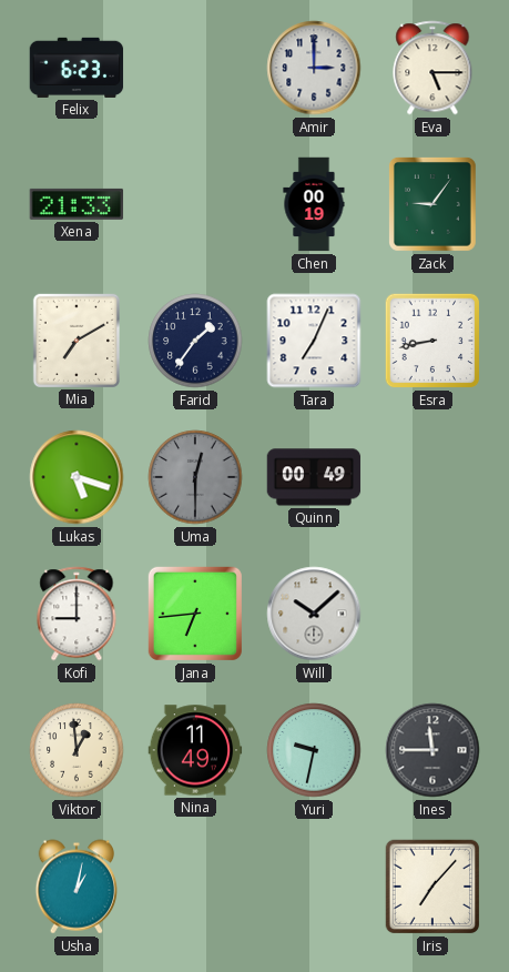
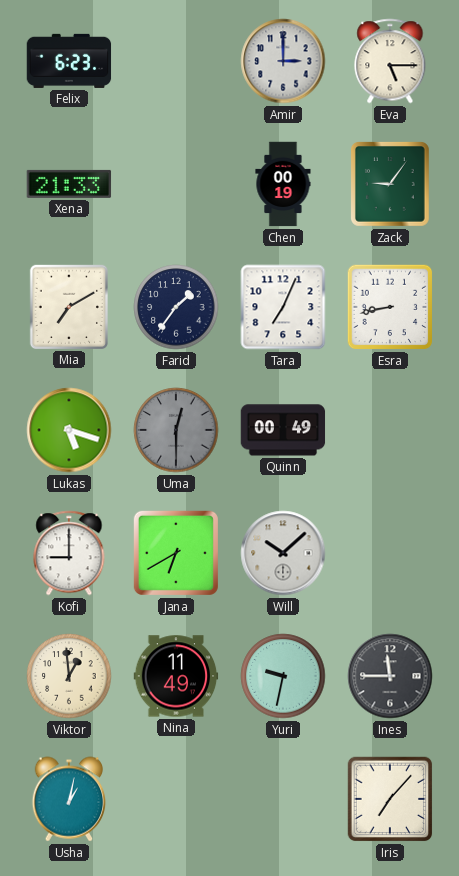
Jana: 6:44 -> 6:40 (176, 553)
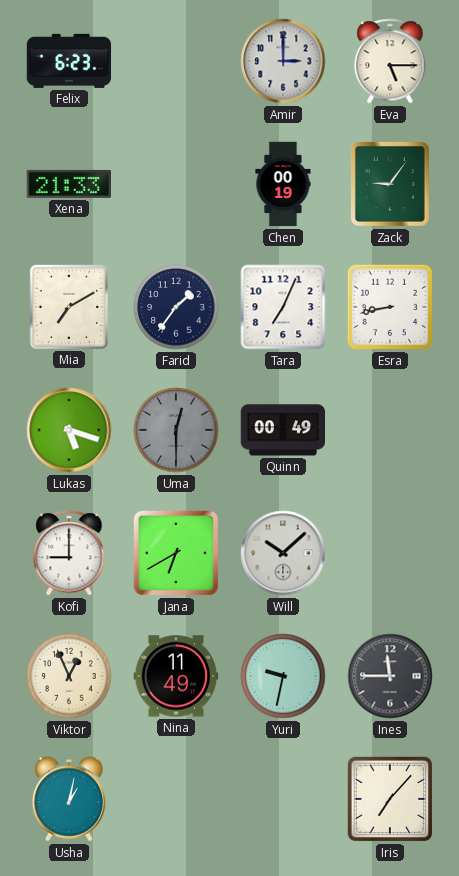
Viktor: 12:59 -> 12:56 (69, 676)
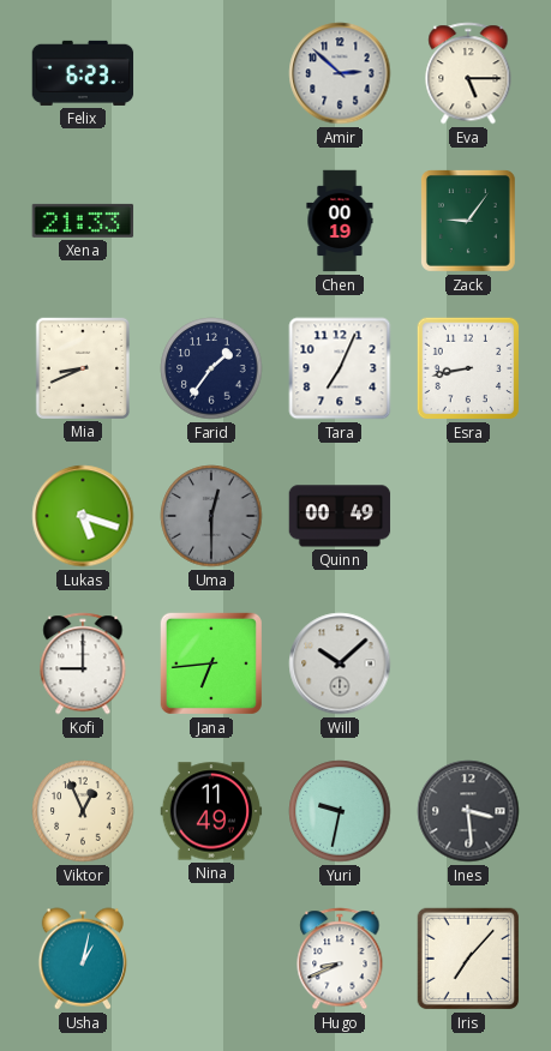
Amir: 3:00 -> 2:52 (340, 73)
Mia: 7:10 -> 8:41 (82, 367)
Jana: 6:40 -> 6:44 (211, 663)
Ines: 11:45 -> 3:29 (468, 811)
Hugo: none -> 8:41 (340, 959)
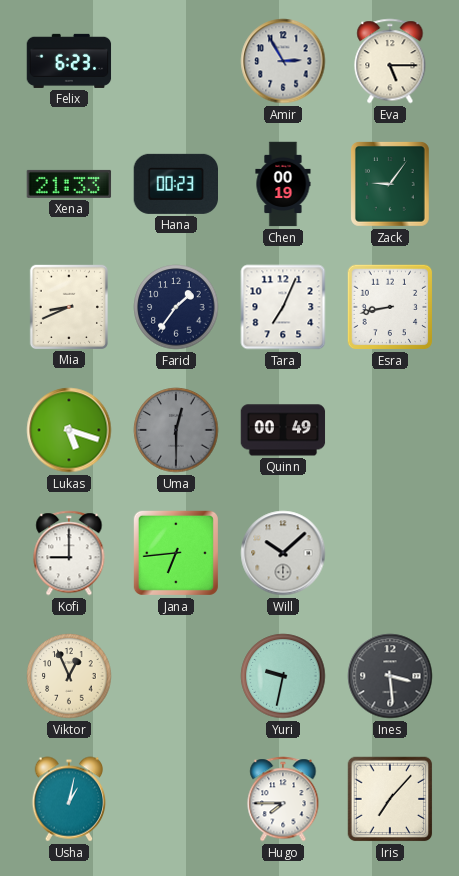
Amir: 2:52 -> 2:55 (283, 61)
Hana: none -> 00:23 (176, 184)
Nina: 11:49 -> none (211, 811)
Hugo: 8:41 -> 7:45 (283, 799)
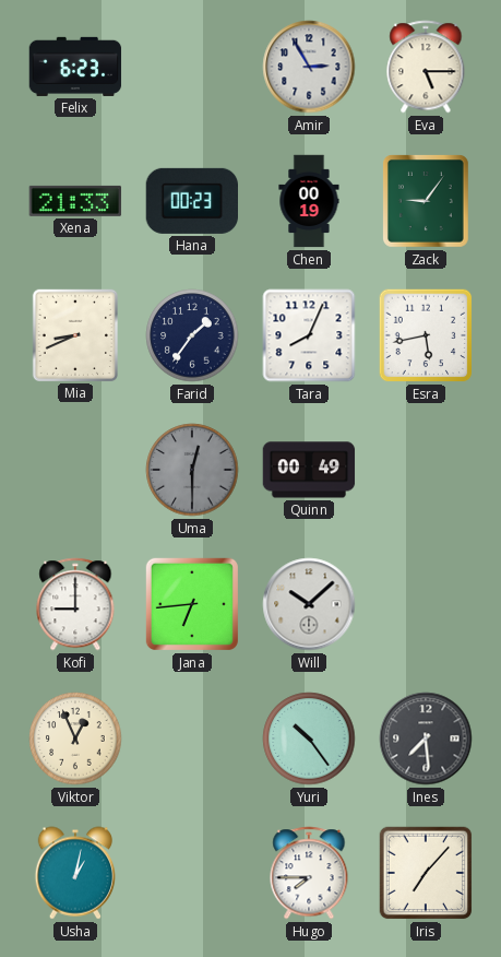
Tara: 7:04 -> 8:04 (309, 335)
Esra: 8:43 -> 5:43 (426, 335)
Lukas: 5:18 -> none (69, 430)
Yuri: 9:32 -> 10:24 (309, 739)
Ines: 3:29 -> 7:29 (426, 739)
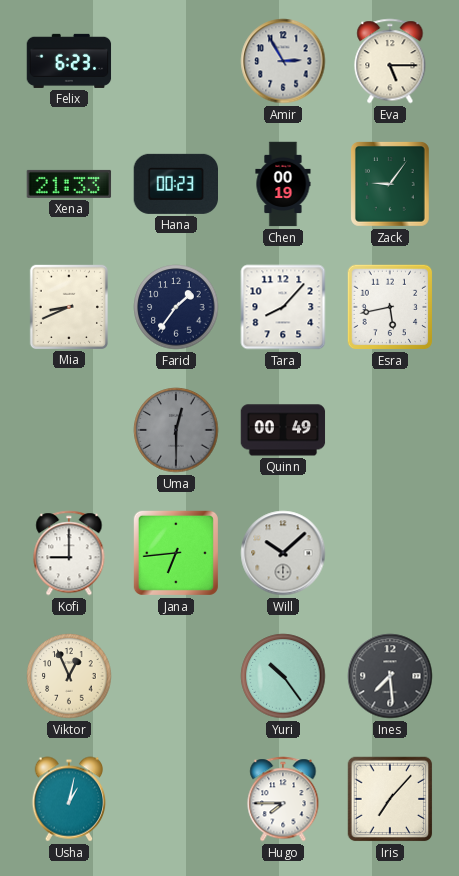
Tara: 8:04 -> 8:07 (283, 307)
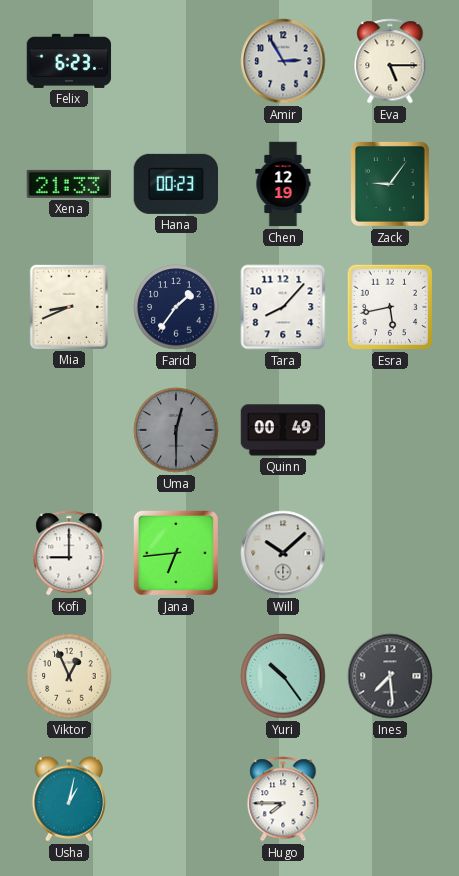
Chen: 00:19 -> 12:19 (283, 184)
Iris: 7:07 -> none (390, 799)
